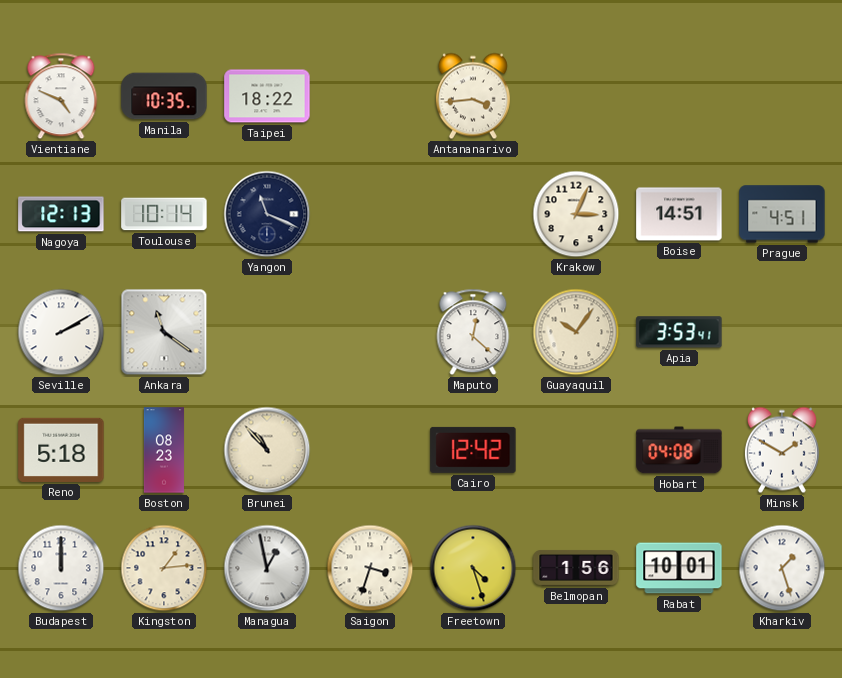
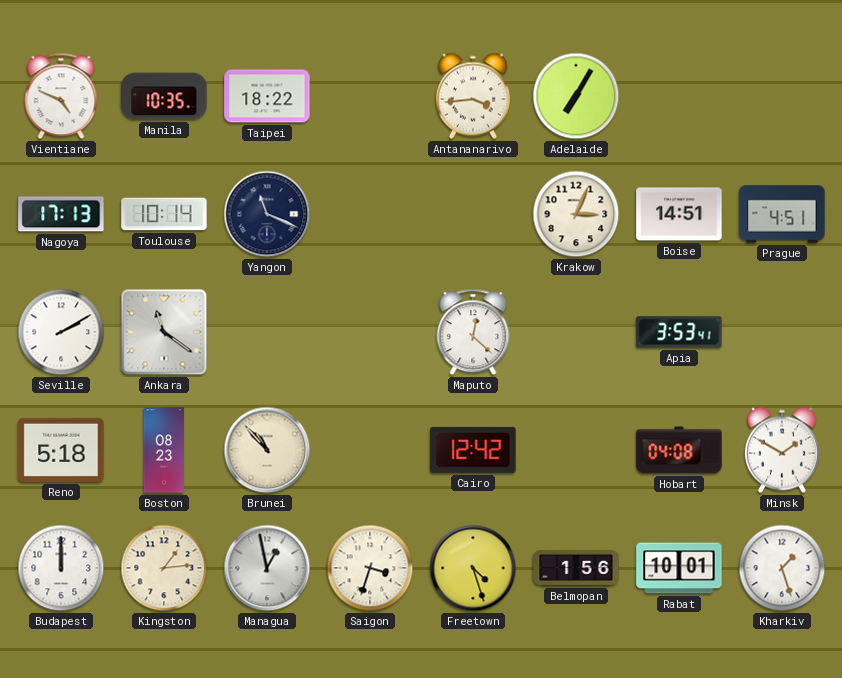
Adelaide: none -> 7:05 (576, 96)
Nagoya: 12:13 -> 17:13 (61, 214)
Guayaquil: 10:06 -> none (576, 332)
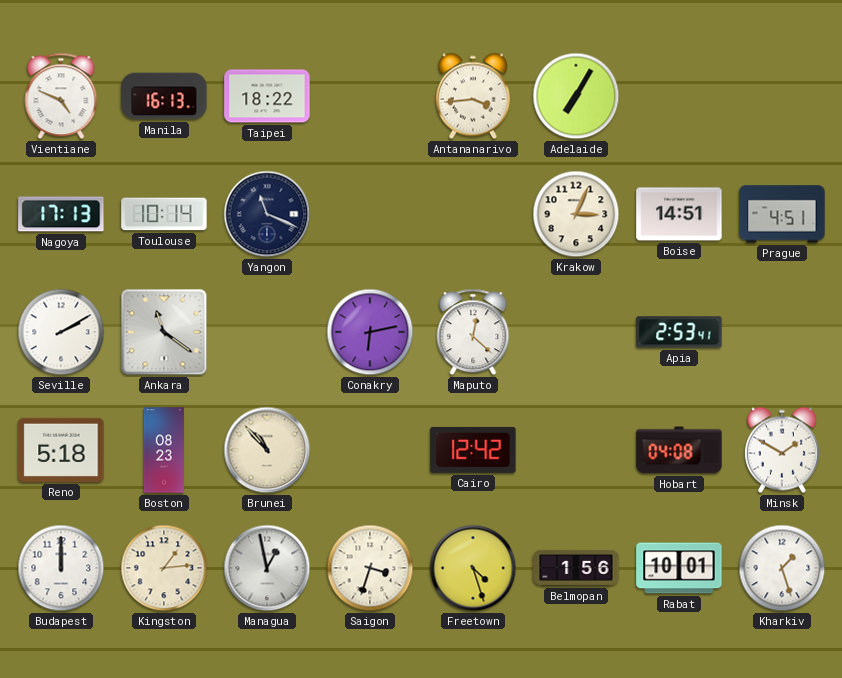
Manila: 10:35 -> 16:13 (164, 96)
Conakry: none -> 6:13 (370, 332)
Apia: 3:53 -> 2:53 (679, 332)
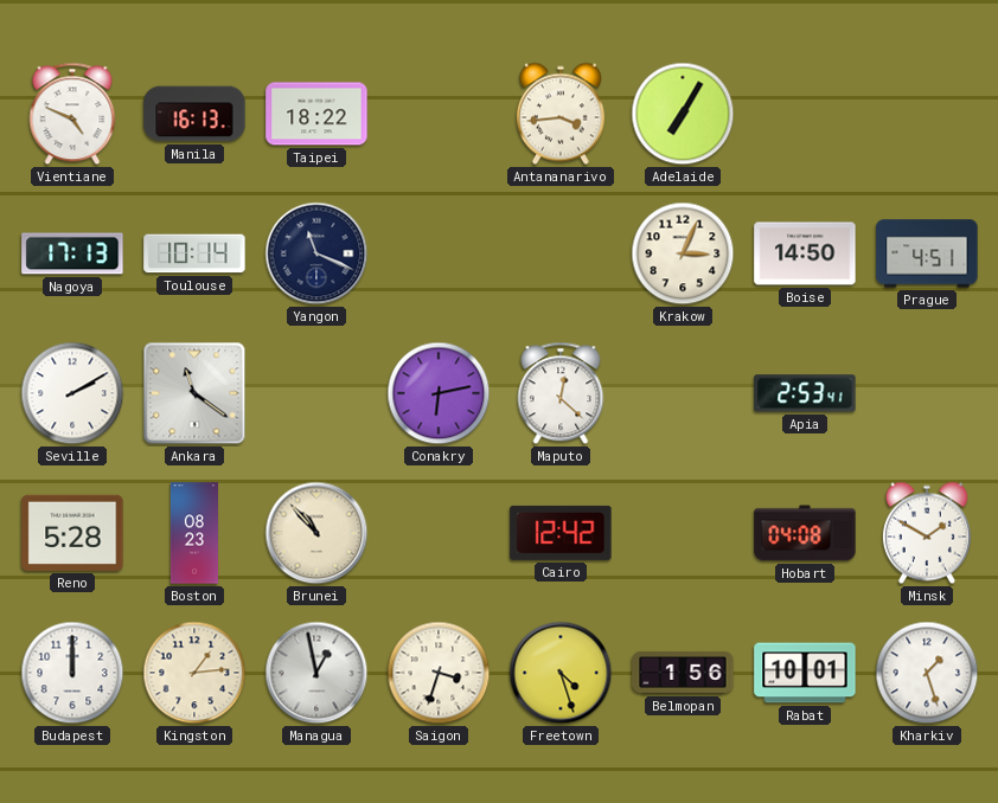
Boise: 14:51 -> 14:50 (805, 253)
Reno: 5:18 -> 5:28 (72, 533)
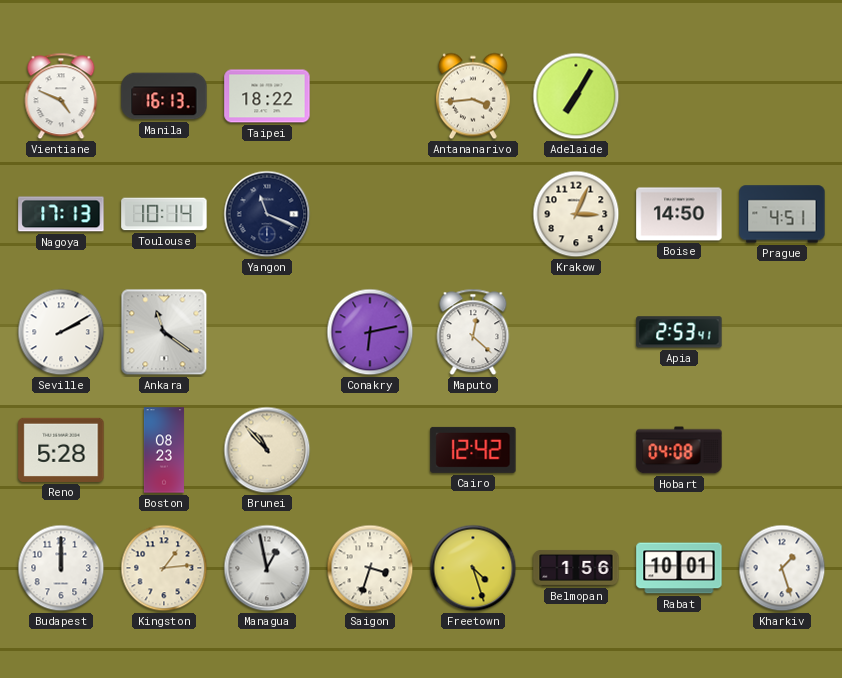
Minsk: 1:50 -> none (927, 533)
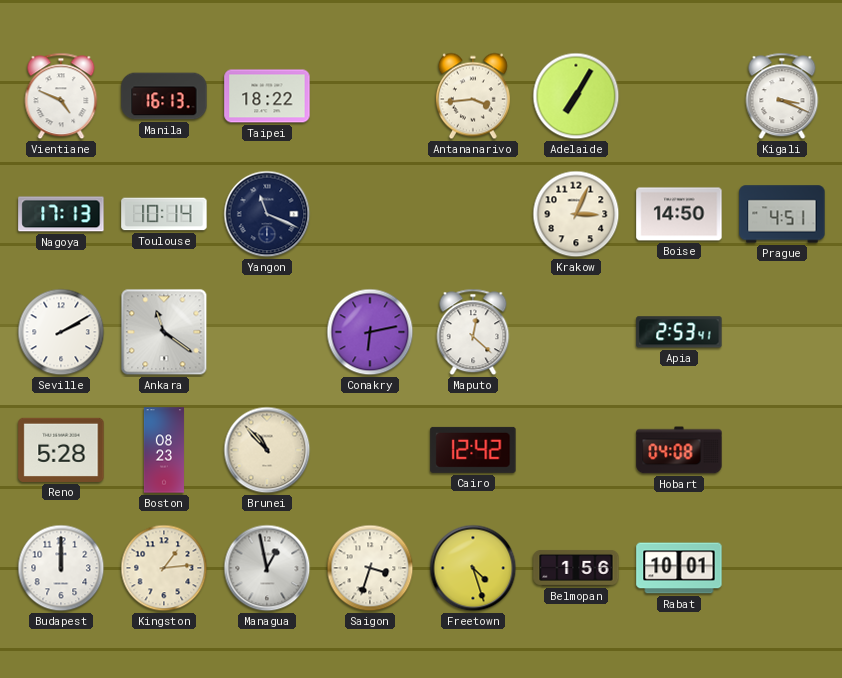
Kigali: none -> 3:19 (782, 96)
Kharkiv: 1:27 -> none (782, 568)
